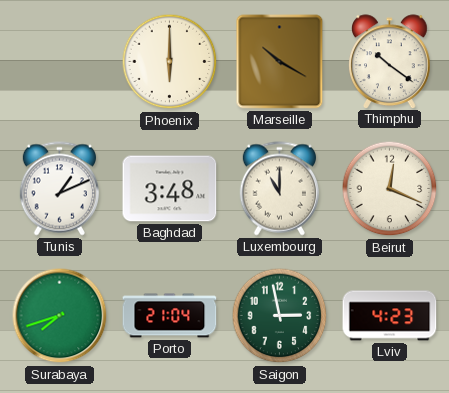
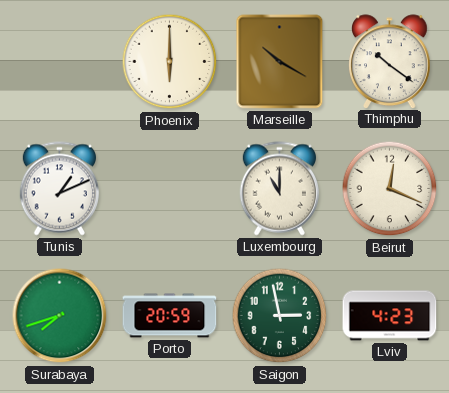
Baghdad: 3:48 -> none (170, 189)
Porto: 21:04 -> 20:59 (170, 316)
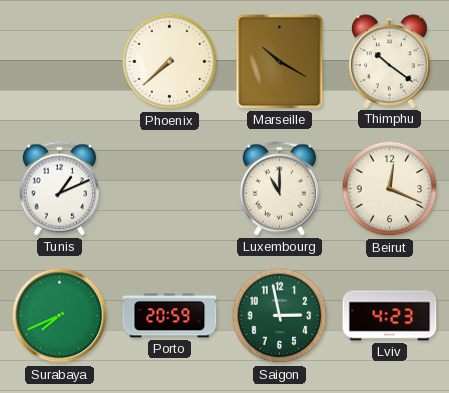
Phoenix: 6:00 -> 7:38 (170, 62)
Surabaya: 7:42 -> 7:41 (60, 316)
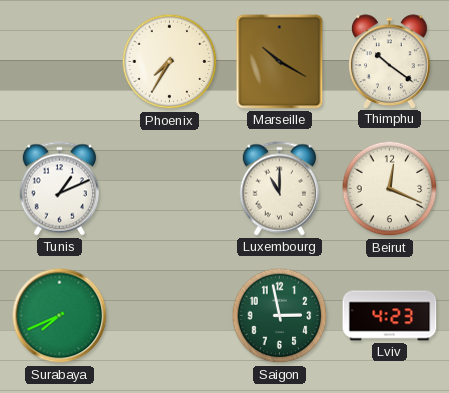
Phoenix: 7:38 -> 7:35 (170, 62)
Porto: 20:59 -> none (170, 316)
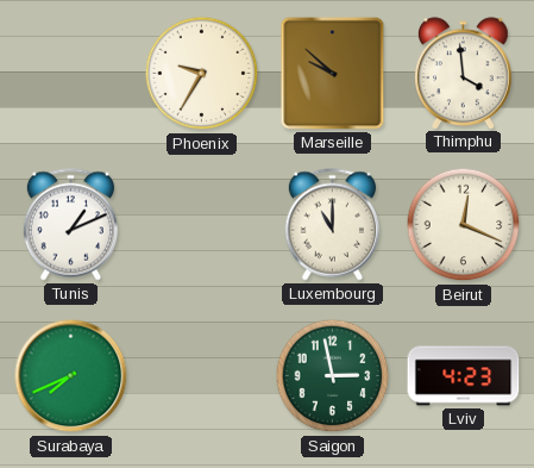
Phoenix: 7:35 -> 9:35 (202, 74)
Marseille: 10:20 -> 9:52 (333, 74)
Thimphu: 10:21 -> 3:59 (464, 73)
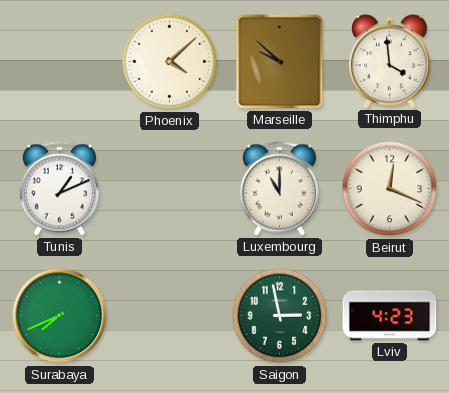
Phoenix: 9:35 -> 4:08 (170, 62)
